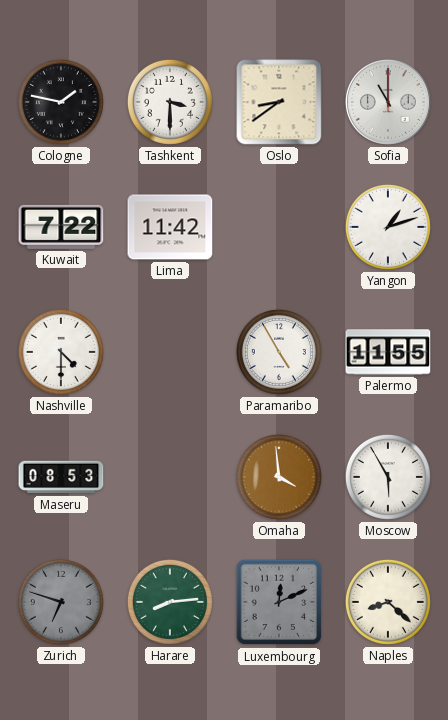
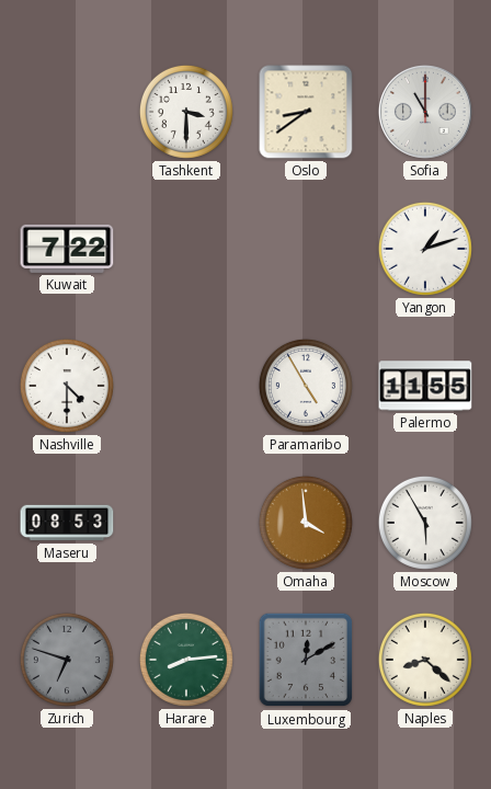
Cologne: 1:47 -> none (61, 102)
Lima: 11:42 -> none (170, 227)
Luxembourg: 12:11 -> 12:10 (306, 660)
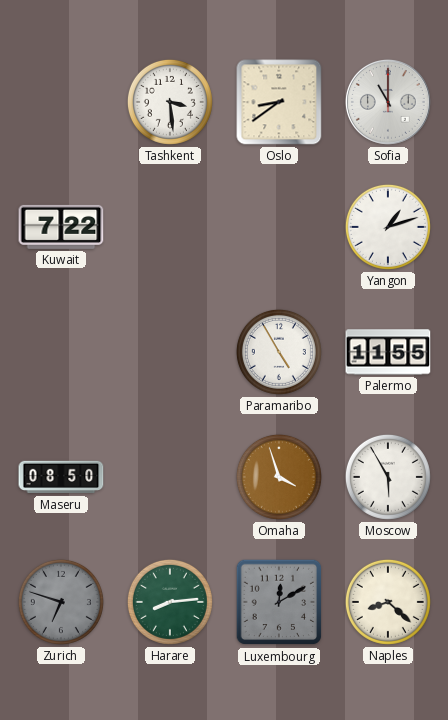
Tashkent: 3:30 -> 3:29 (170, 102)
Nashville: 4:30 -> none (67, 386)
Maseru: 08:53 -> 08:50 (61, 477)
Omaha: 3:59 -> 3:57 (279, 477)
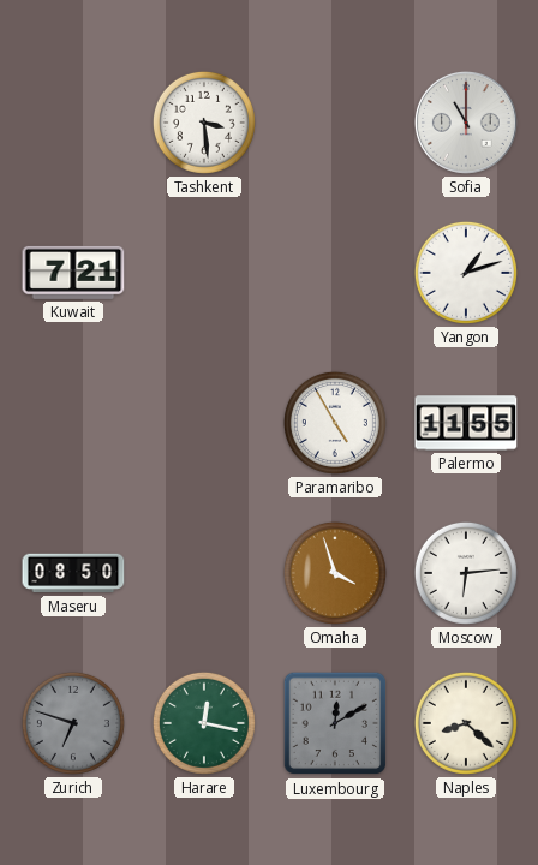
Oslo: 8:39 -> none (279, 102)
Kuwait: 7:22 -> 7:21 (73, 273)
Moscow: 5:55 -> 6:14 (466, 573)
Harare: 8:14 -> 12:17 (204, 723)
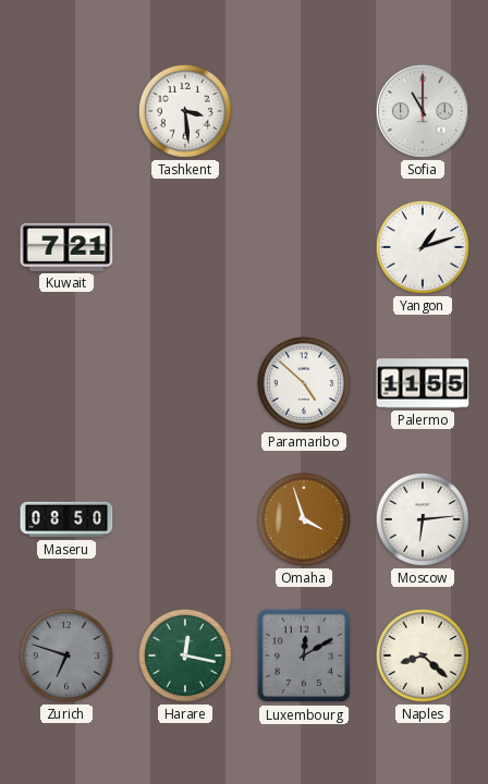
Paramaribo: 4:55 -> 4:52 (304, 383)
